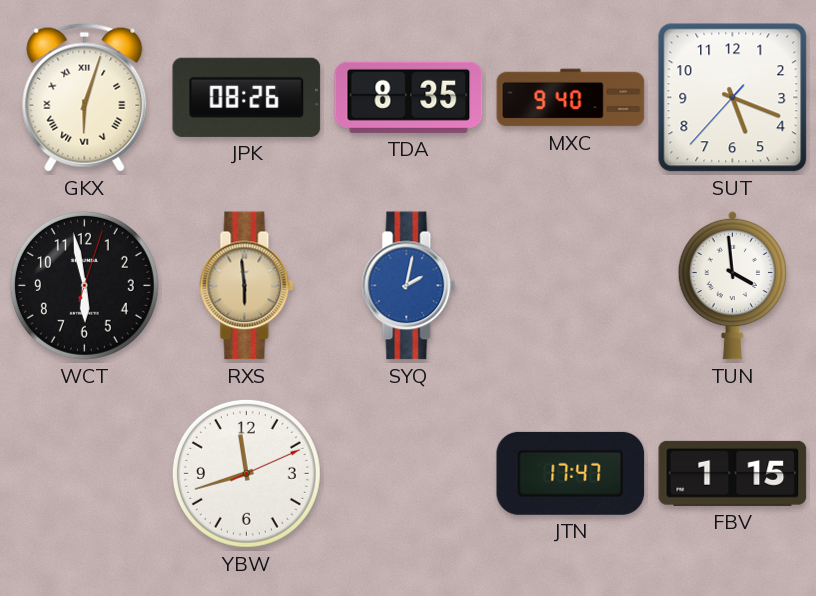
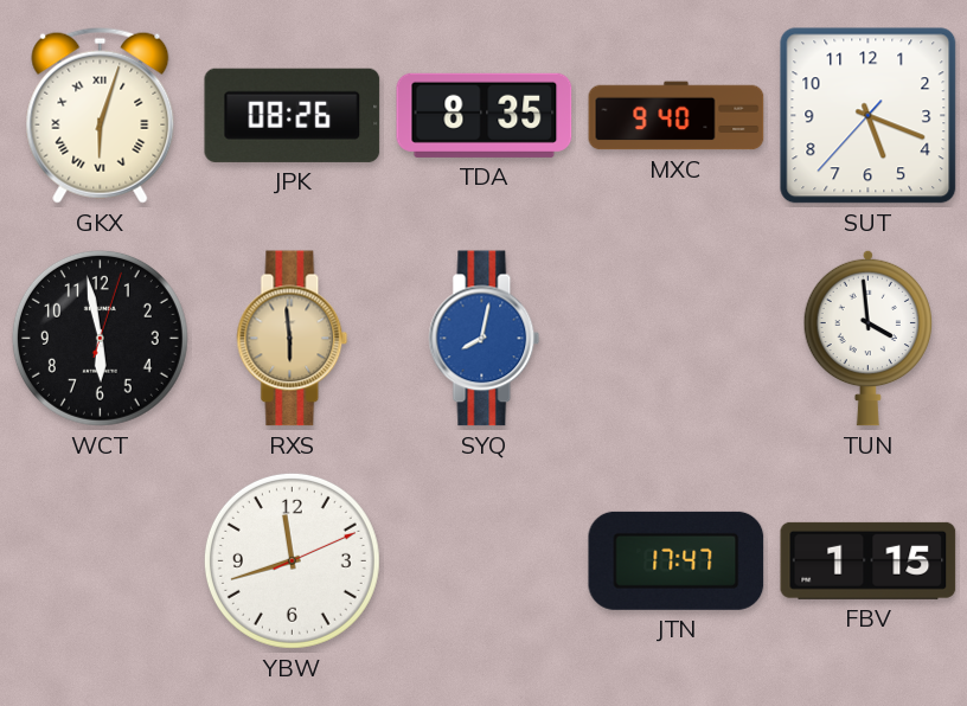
SYQ: 2:02 -> 8:02 (485, 339)
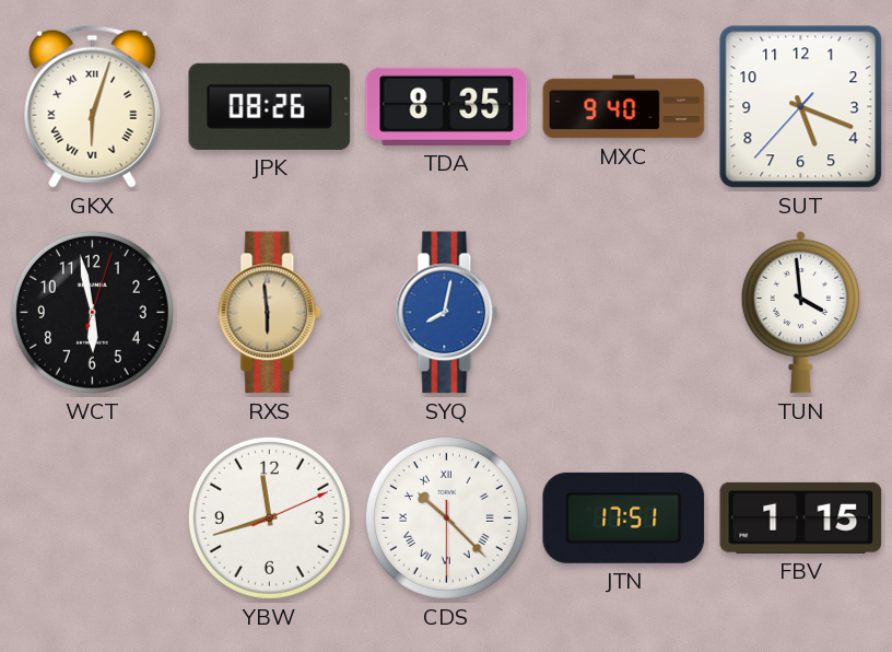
CDS: none -> 10:22 (446, 517)
JTN: 17:47 -> 17:51 (624, 517)
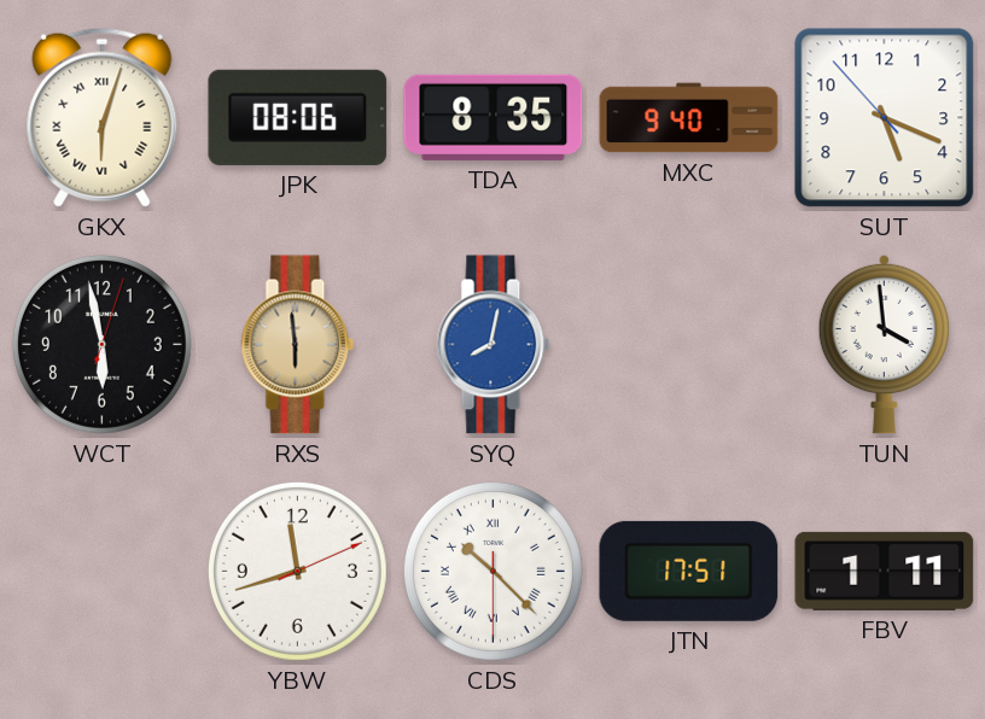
JPK: 08:26 -> 08:06 (298, 117)
SUT: 5:18:37 -> 5:18:53 (885, 118)
FBV: 1:15 -> 1:11 (885, 571)
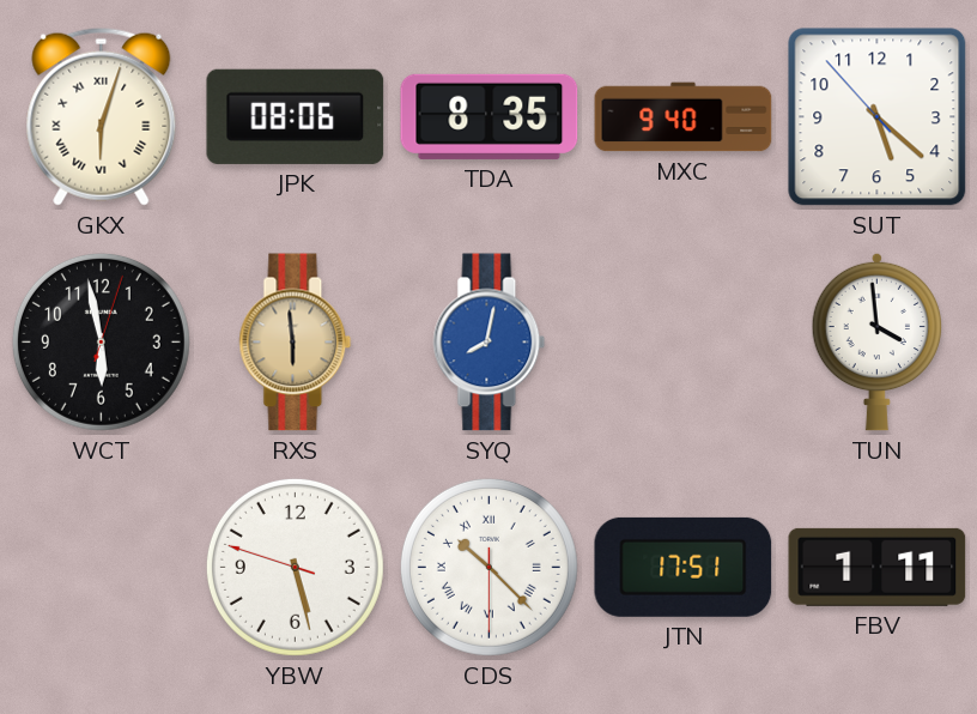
SUT: 5:18 -> 5:21 (878, 117)
YBW: 11:42 -> 5:27 (295, 567)
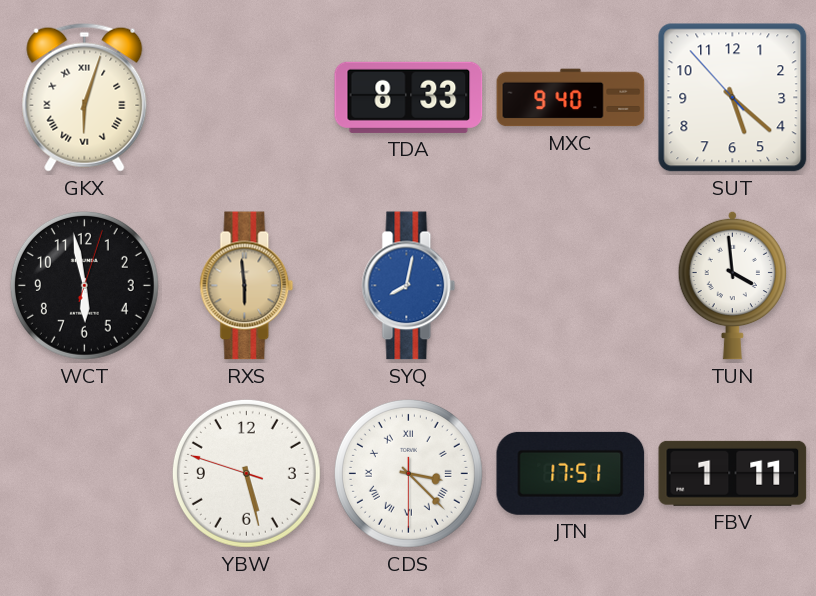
JPK: 08:06 -> none (296, 116)
TDA: 8:35 -> 8:33 (409, 97)
CDS: 10:22 -> 3:22 (408, 473)
